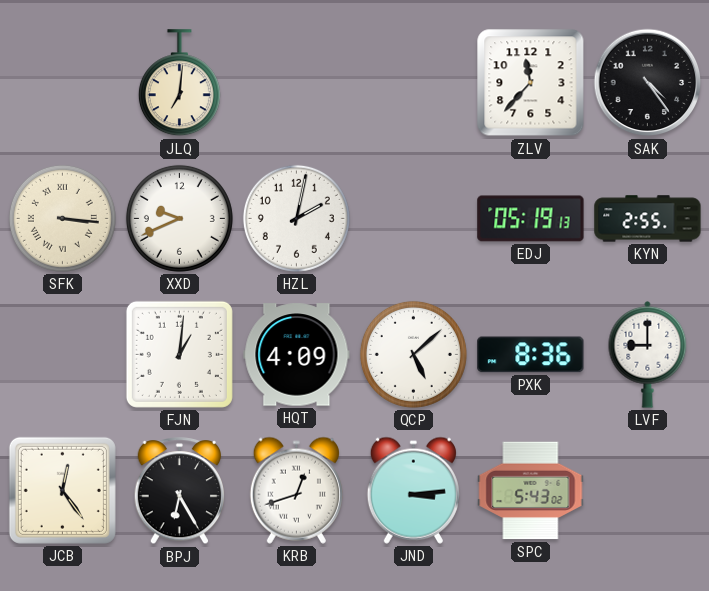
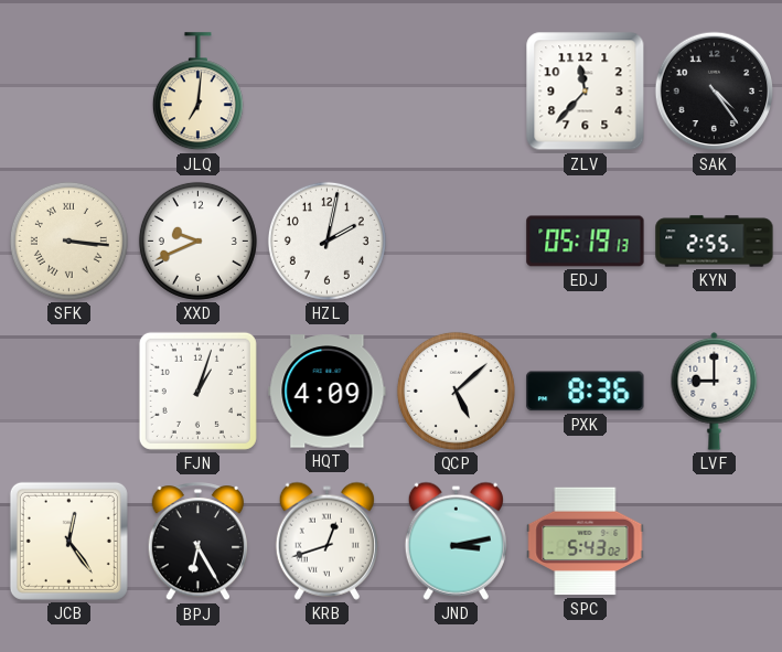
FJN: 1:01 -> 1:03 (197, 391)
JND: 3:14 -> 3:13 (456, 541)
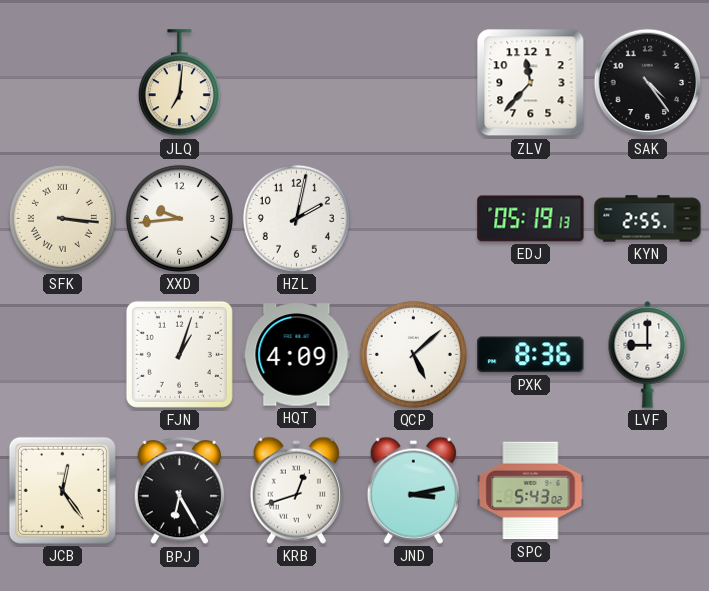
XXD: 9:41 -> 9:44 (179, 218)
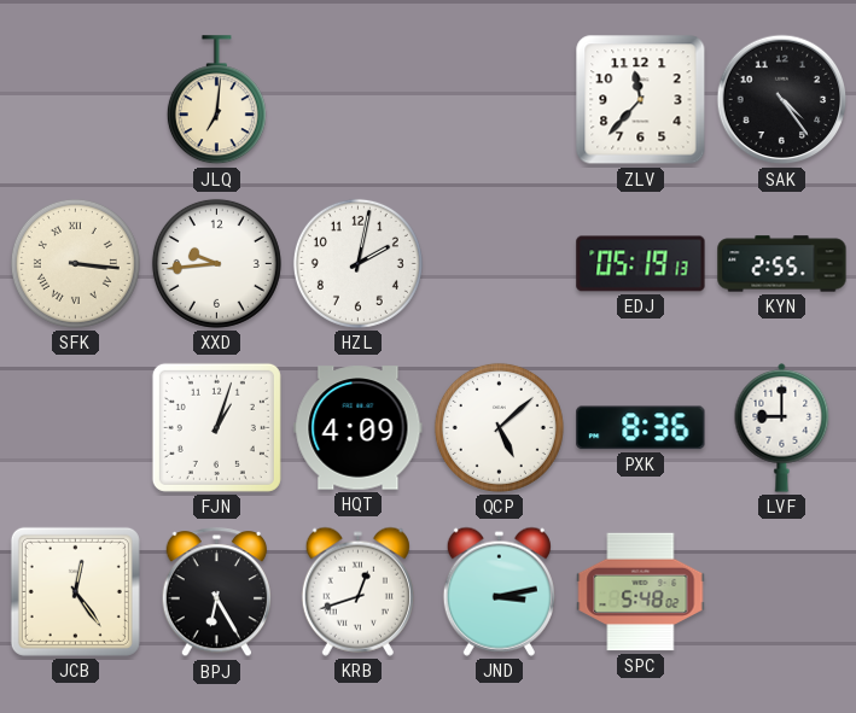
SPC: 5:43 -> 5:48 (641, 592)
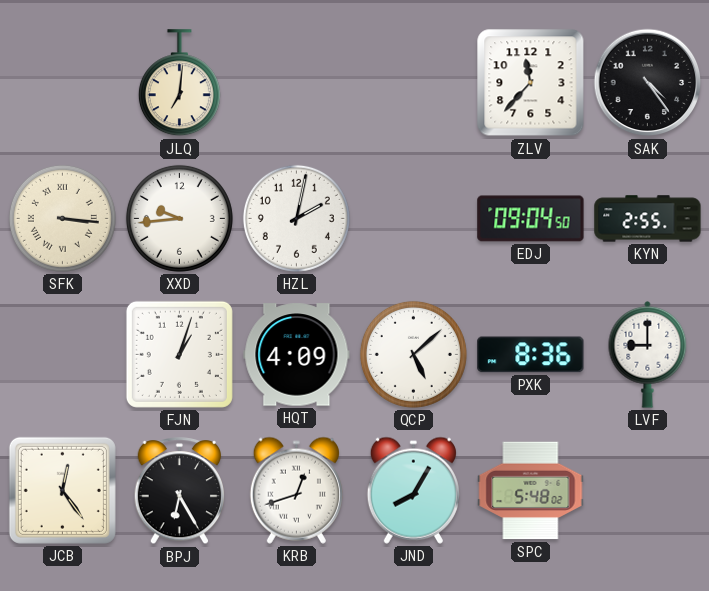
EDJ: 05:19 -> 09:04 (531, 219)
JND: 3:13 -> 8:05 (413, 490)
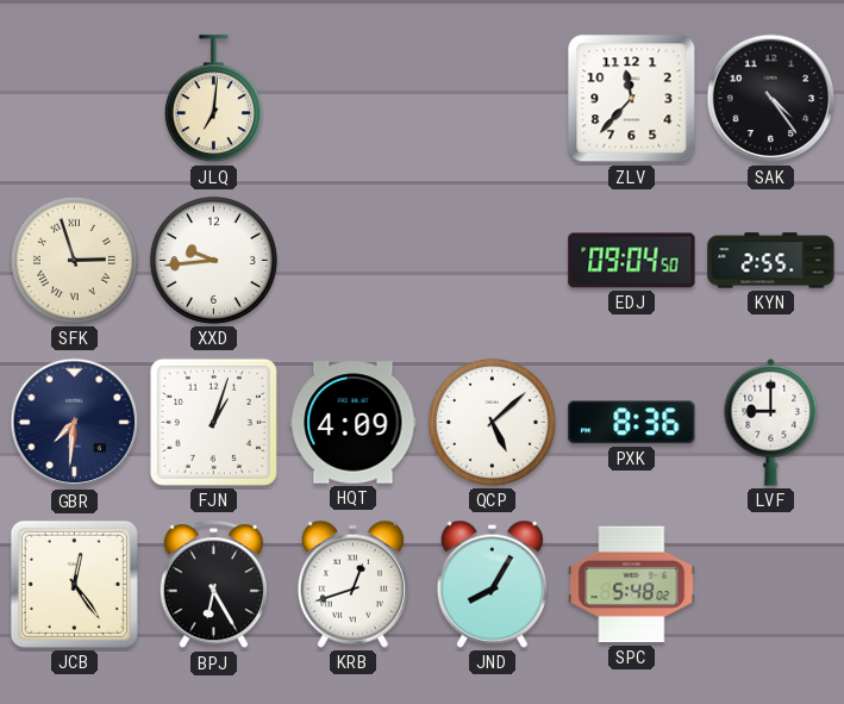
SFK: 3:16 -> 2:57 (74, 260)
HZL: 2:02 -> none (296, 218)
GBR: none -> 7:31 (75, 423)
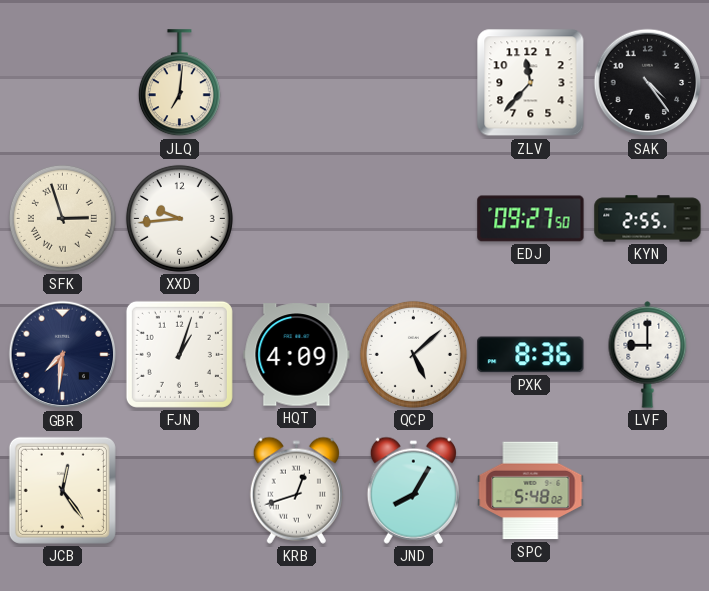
EDJ: 09:04 -> 09:27 (531, 219)
BPJ: 6:25 -> none (213, 585)
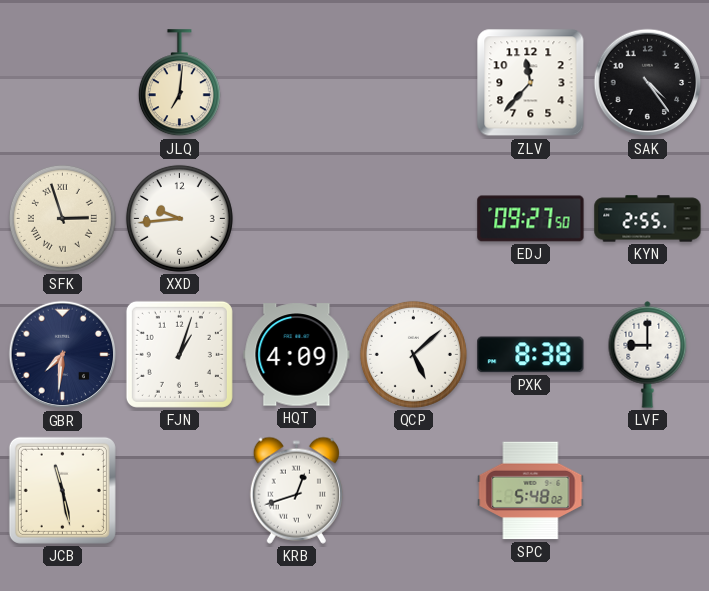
PXK: 8:36 -> 8:38 (531, 355)
JCB: 12:24 -> 11:28 (62, 490)
JND: 8:05 -> none (413, 490)
